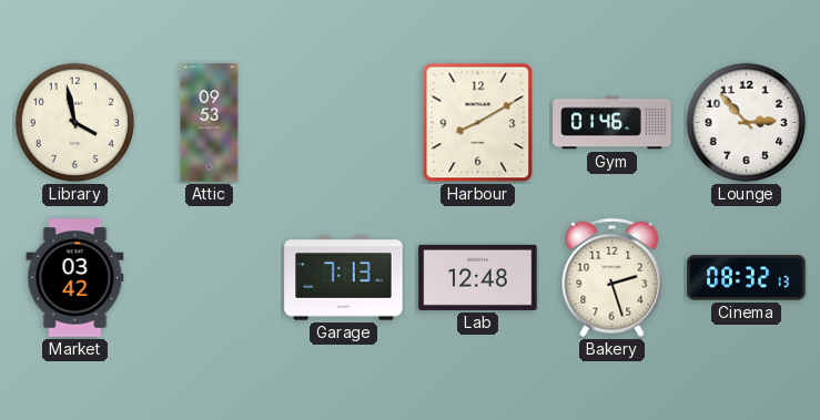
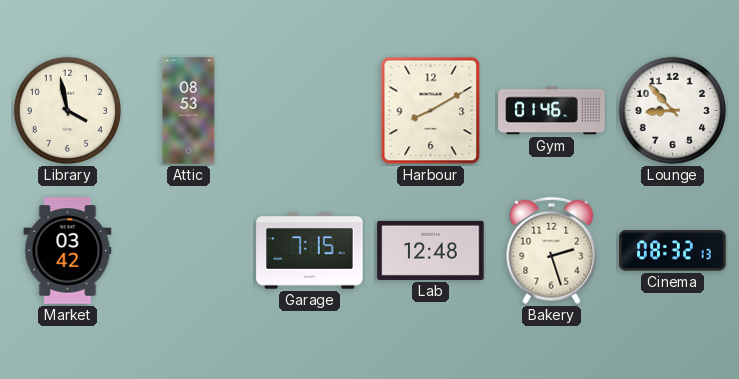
Attic: 09:53 -> 08:53 (189, 111)
Lounge: 2:53 -> 8:53 (672, 110)
Garage: 7:13 -> 7:15 (310, 251)
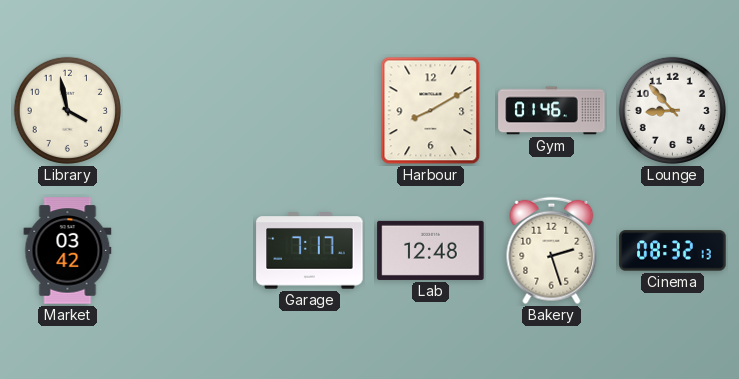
Attic: 08:53 -> none (189, 111)
Garage: 7:15 -> 7:17 (310, 251)
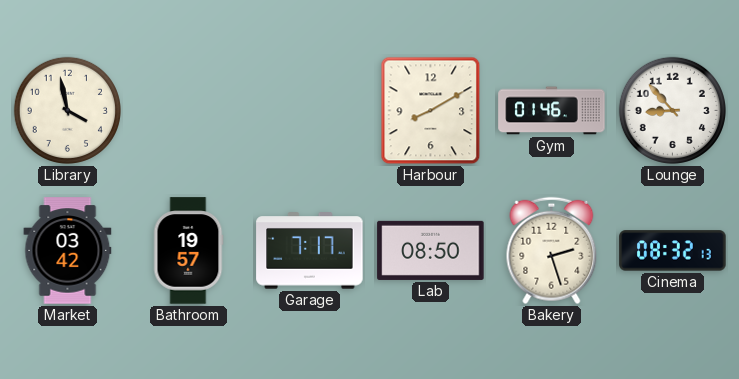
Bathroom: none -> 19:57 (188, 251)
Lab: 12:48 -> 08:50 (431, 250)
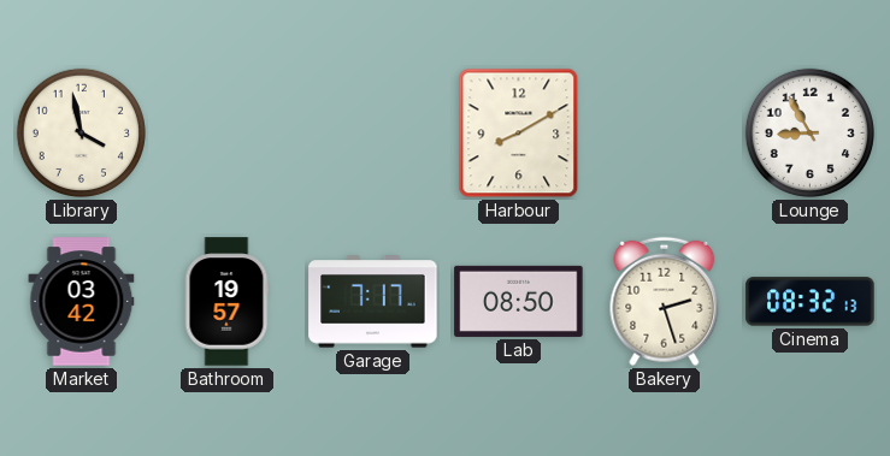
Gym: 01:46 -> none (552, 111)
Lounge: 8:53 -> 8:55 (809, 132)
